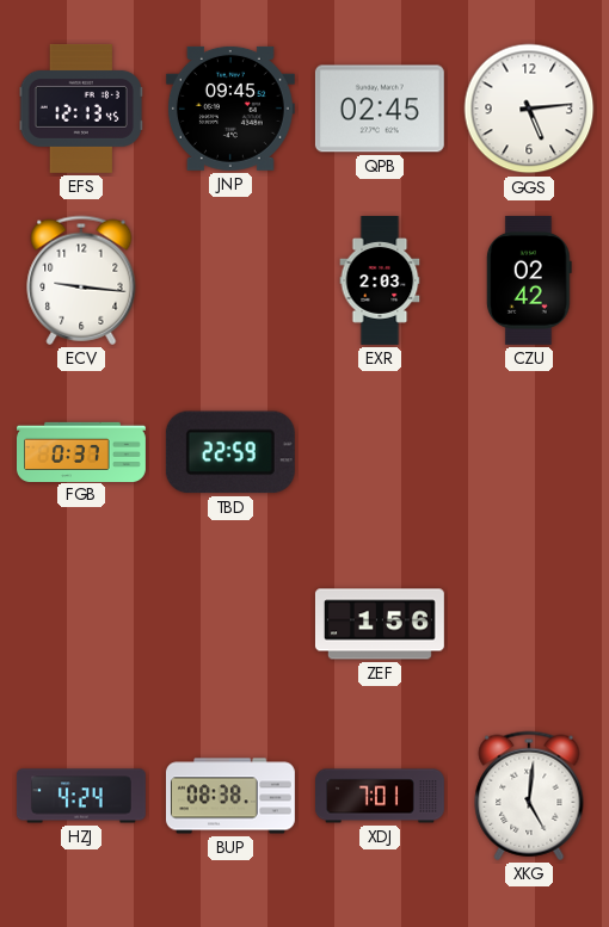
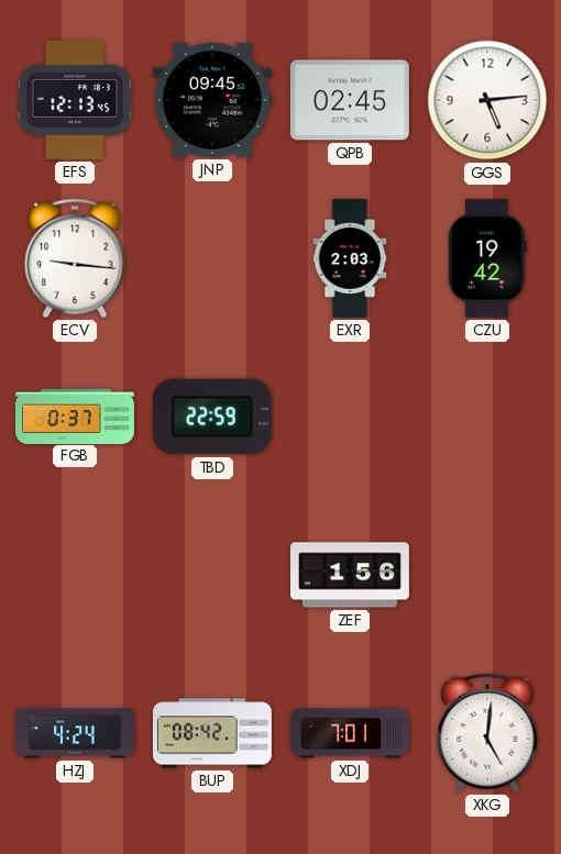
CZU: 02:42 -> 19:42 (487, 258)
BUP: 08:38 -> 08:42 (212, 733)
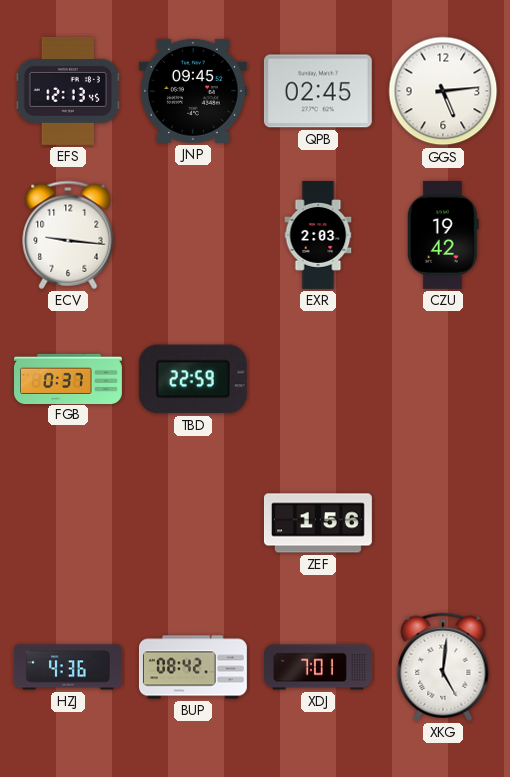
HZJ: 4:24 -> 4:36 (68, 667)
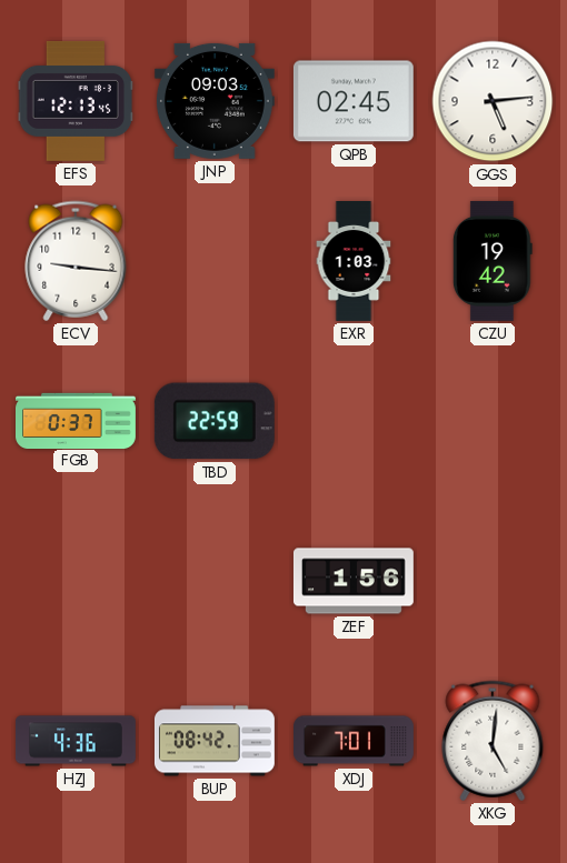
JNP: 09:45 -> 09:03 (215, 101)
EXR: 2:03 -> 1:03 (354, 262)
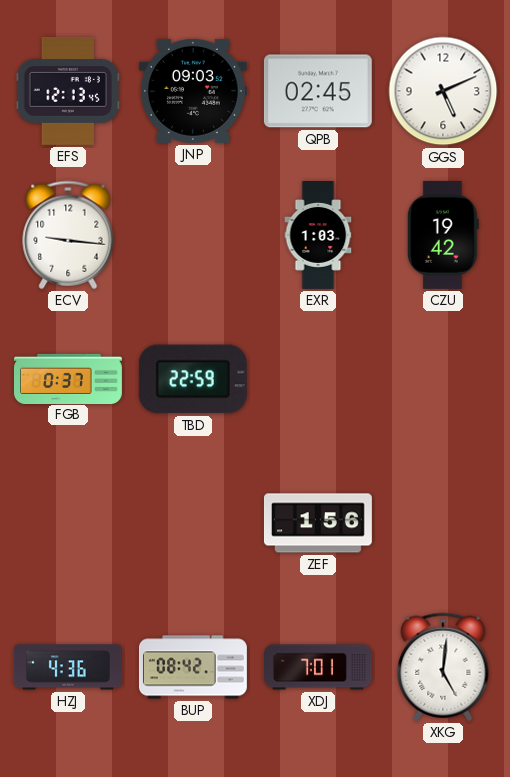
GGS: 5:14 -> 5:11 (443, 91)
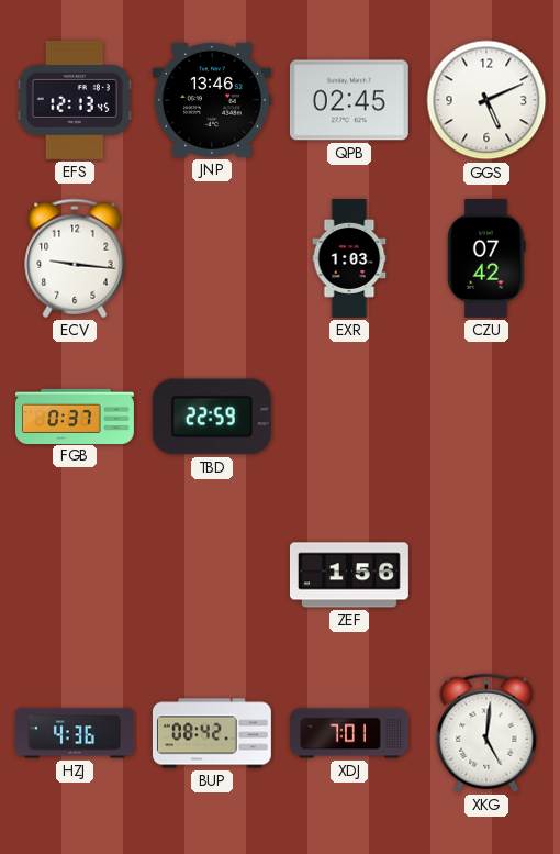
JNP: 09:03 -> 13:46 (212, 100)
CZU: 19:42 -> 07:42 (486, 258)
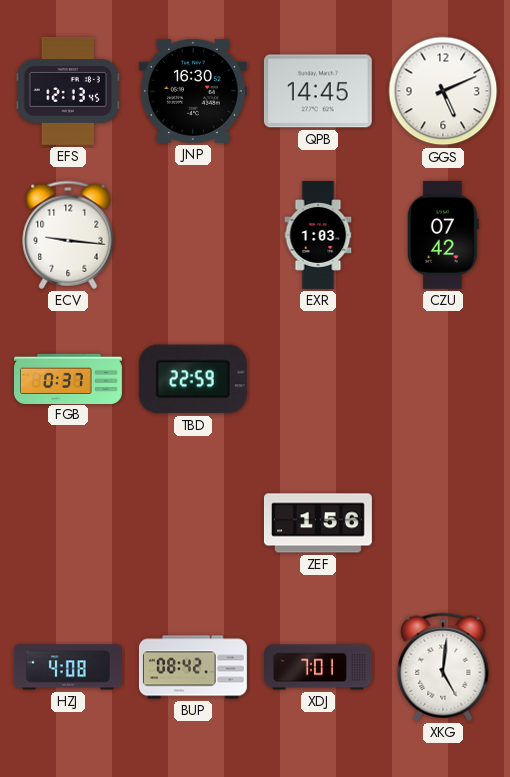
JNP: 13:46 -> 16:30 (193, 91)
QPB: 02:45 -> 14:45 (318, 91)
HZJ: 4:36 -> 4:08 (68, 667)
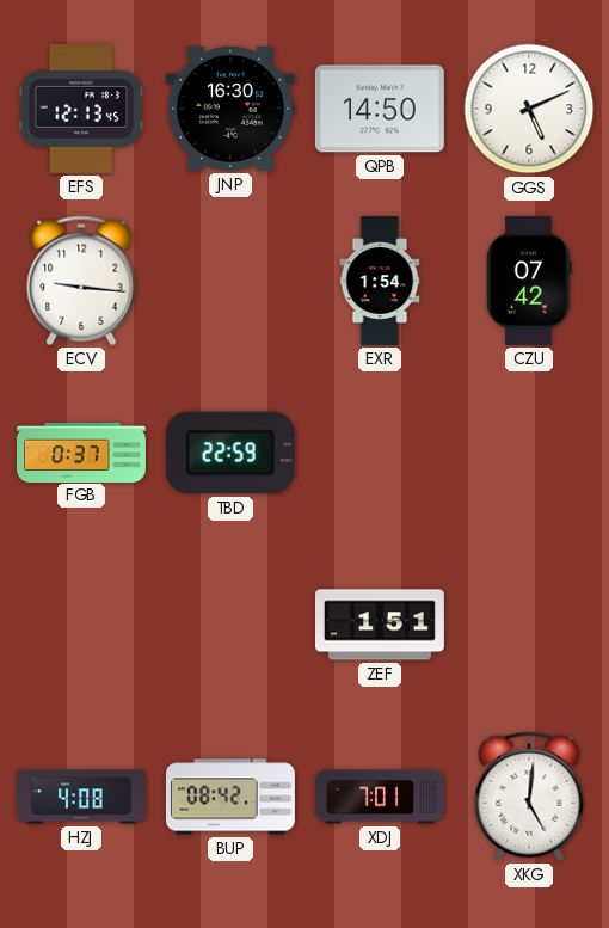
QPB: 14:45 -> 14:50 (380, 109)
EXR: 1:03 -> 1:54 (380, 282)
ZEF: 1:56 -> 1:51 (380, 625)
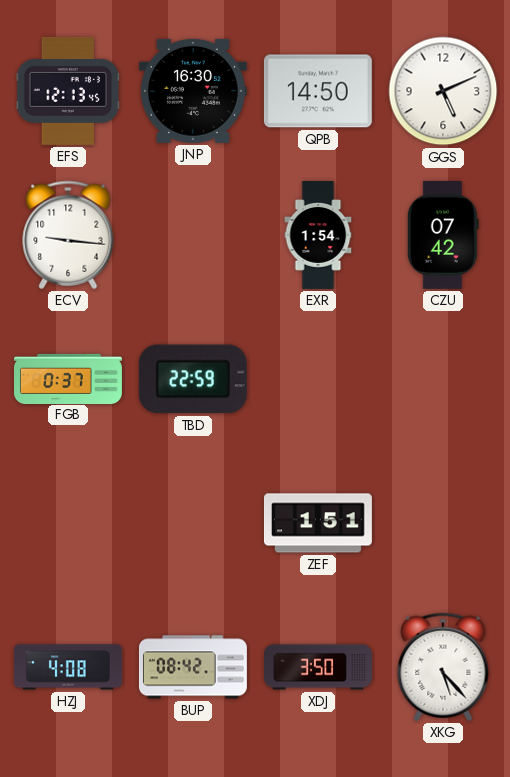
XDJ: 7:01 -> 3:50 (319, 667)
XKG: 5:01 -> 5:23 (443, 667)
